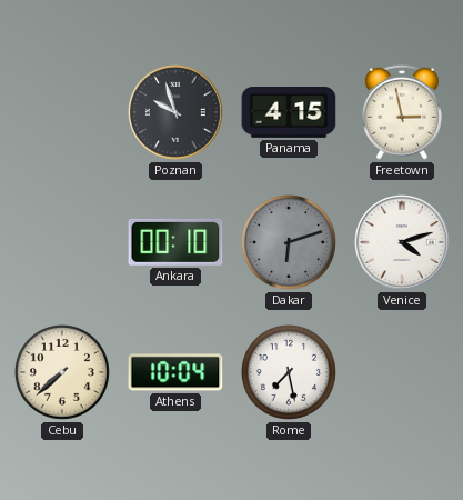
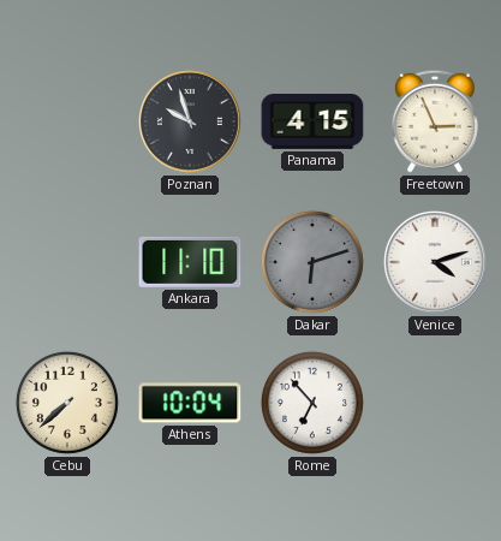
Freetown: 2:58 -> 2:56 (435, 121)
Ankara: 00:10 -> 11:10 (190, 262)
Rome: 7:28 -> 6:53 (312, 403)
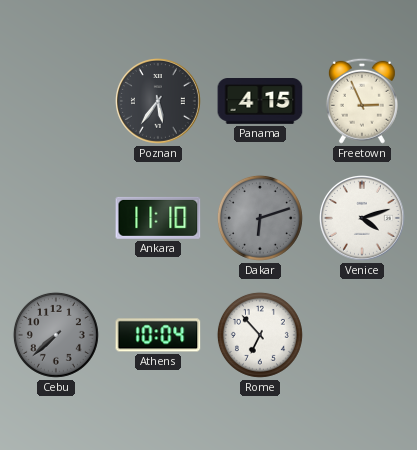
Poznan: 9:57 -> 5:36 (159, 102)
Cebu dial: cream -> grey (56, 335)
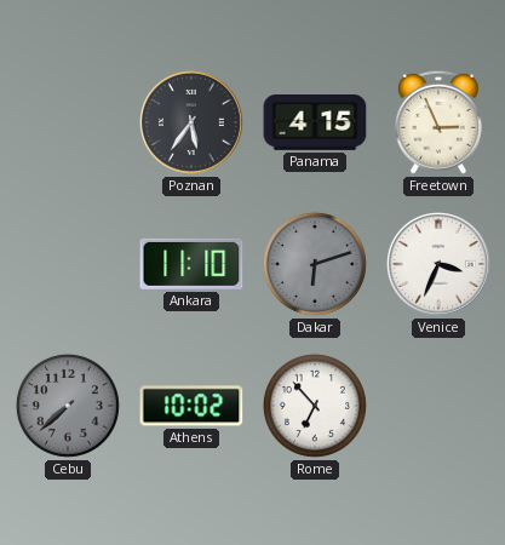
Venice: 4:12 -> 3:34 (440, 265)
Athens: 10:04 -> 10:02 (191, 406)
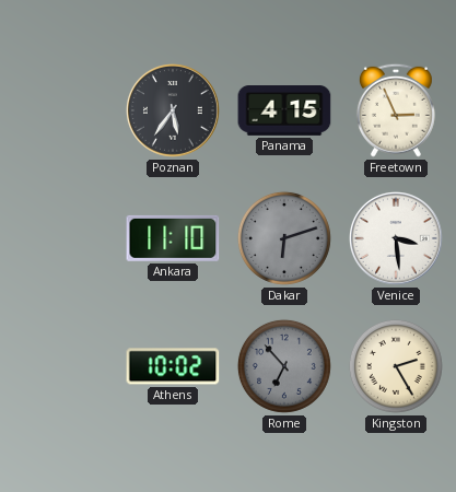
Venice: 3:34 -> 3:29 (397, 239)
Cebu: 7:38 -> none (68, 406)
Rome dial: white -> grey (284, 366)
Kingston: none -> 2:25 (396, 366)
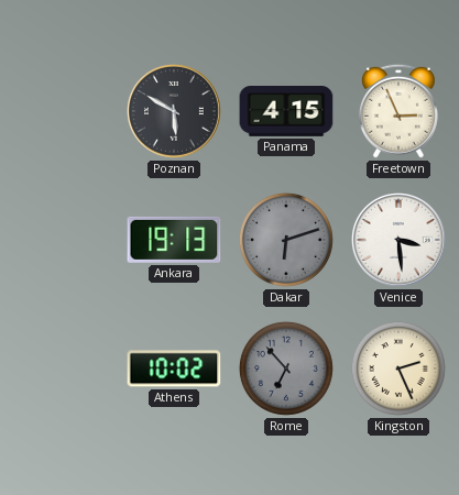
Poznan: 5:36 -> 5:50 (175, 112)
Ankara: 11:10 -> 19:13 (174, 240)
Kingston: 2:25 -> 2:26 (398, 369)
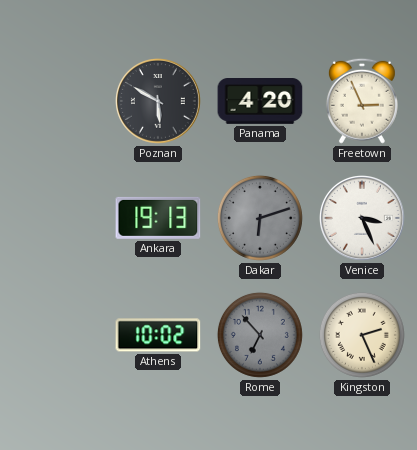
Panama: 4:15 -> 4:20 (260, 102)
Venice: 3:29 -> 3:26 (363, 219)
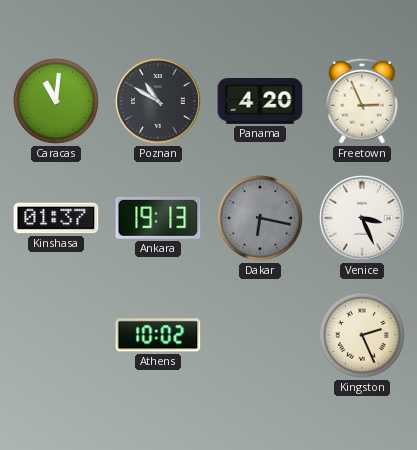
Caracas: none -> 11:01 (56, 101)
Poznan: 5:50 -> 10:50 (159, 102)
Kinshasa: none -> 01:37 (56, 218)
Dakar: 6:12 -> 6:17 (260, 218)
Rome: 6:53 -> none (260, 335)
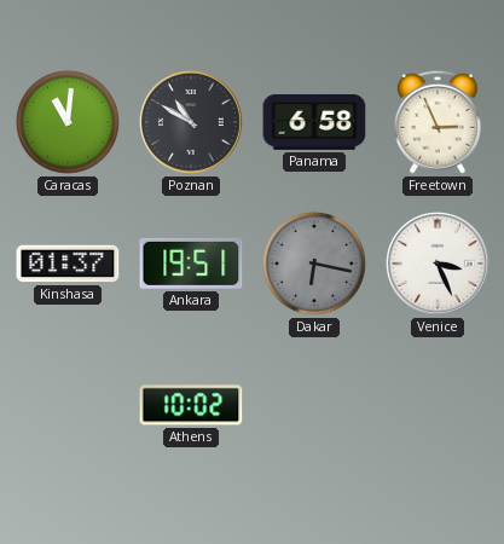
Panama: 4:20 -> 6:58 (314, 123)
Ankara: 19:13 -> 19:51 (191, 264)
Kingston: 2:26 -> none (362, 335)
